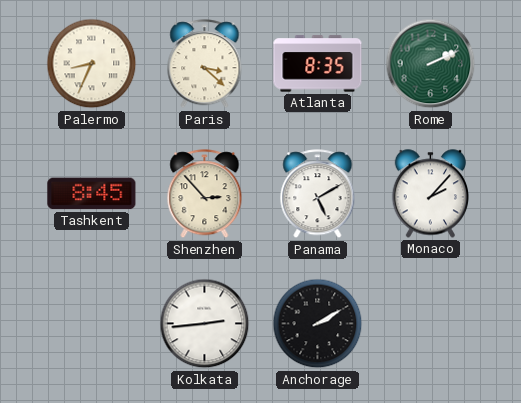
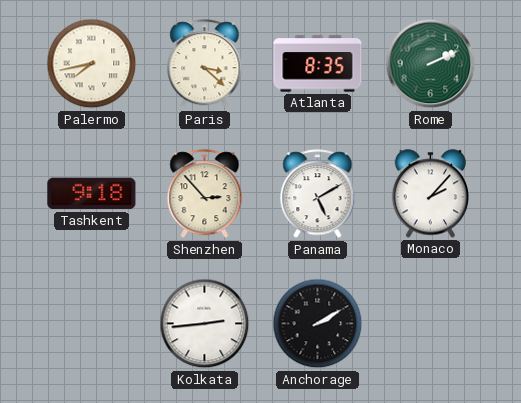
Palermo: 8:34 -> 7:43 (92, 64)
Tashkent: 8:45 -> 9:18 (92, 194)
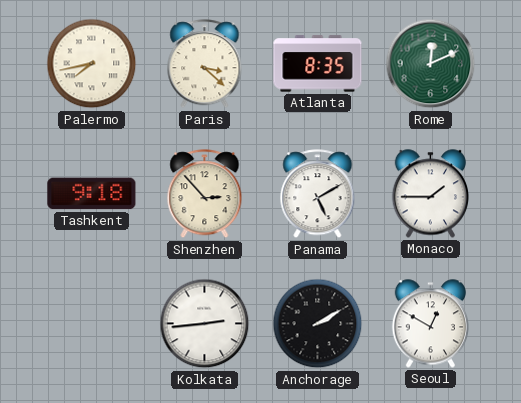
Rome: 2:11 -> 12:11 (431, 64)
Monaco: 2:07 -> 1:45 (431, 194)
Seoul: none -> 12:50 (431, 324)
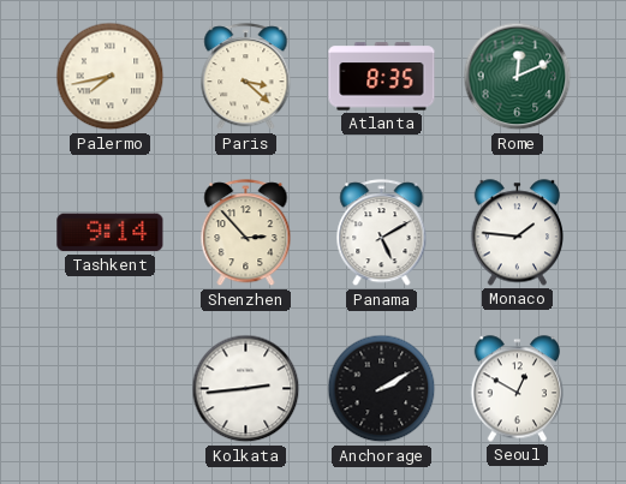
Tashkent: 9:18 -> 9:14 (111, 233)
Monaco: 1:45 -> 1:46 (518, 233)
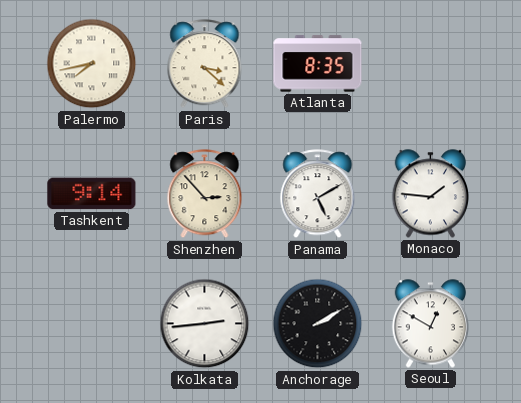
Rome: 12:11 -> none (518, 77)
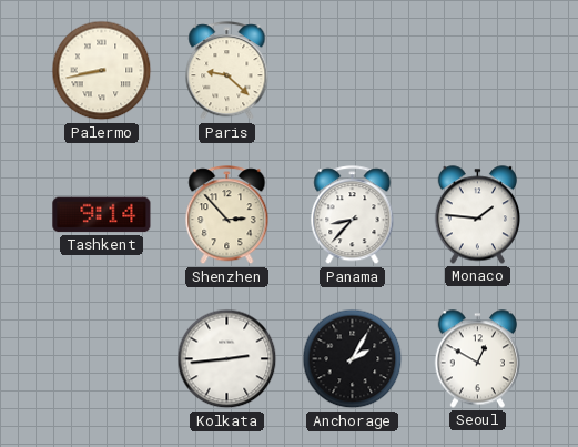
Palermo: 7:43 -> 8:43 (102, 71)
Paris: 3:22 -> 9:22 (227, 71)
Atlanta: 8:35 -> none (318, 64)
Panama: 5:10 -> 8:37 (353, 215)
Anchorage: 2:10 -> 2:05 (353, 359)
